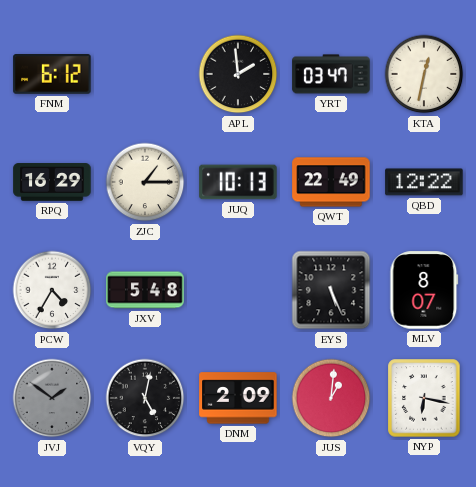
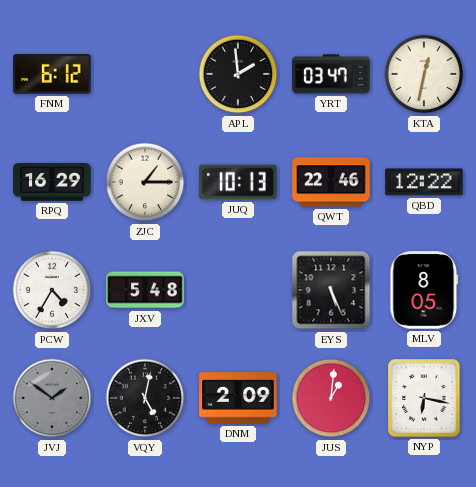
QWT: 22:49 -> 22:46 (331, 182)
MLV: 8:07 -> 8:05 (424, 290)
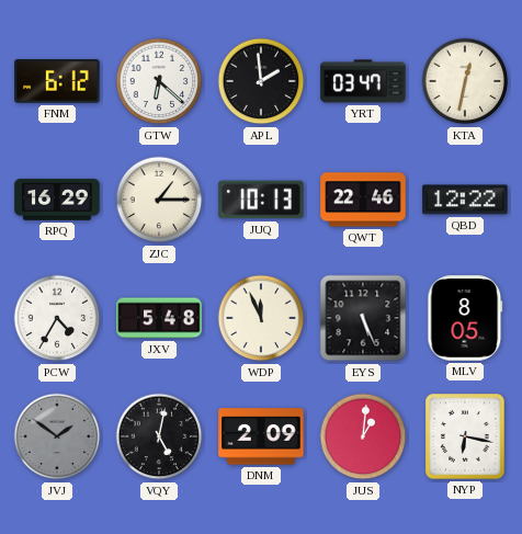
GTW: none -> 6:22 (159, 81)
WDP: none -> 11:56 (261, 318)
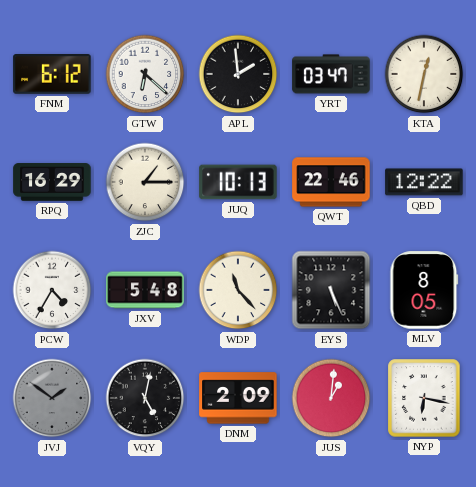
WDP: 11:56 -> 11:23 (238, 290)
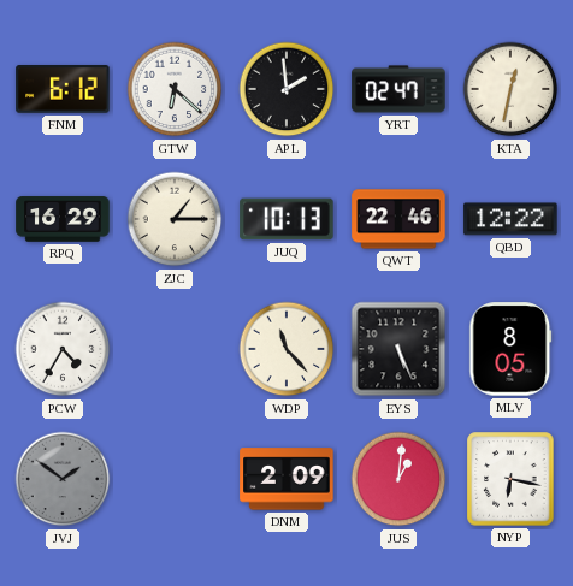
YRT: 03:47 -> 02:47 (398, 89)
JXV: 5:48 -> none (145, 290)
VQY: 5:02 -> none (145, 398)
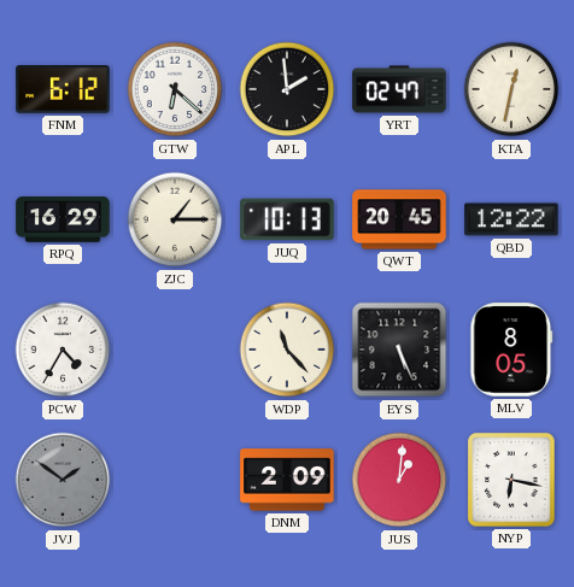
QWT: 22:46 -> 20:45 (399, 219)
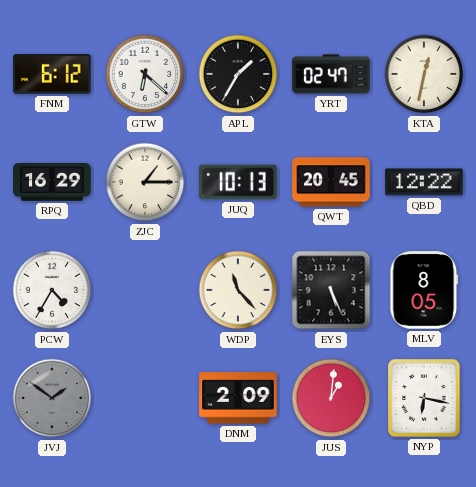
APL: 1:59 -> 1:35 (238, 74)
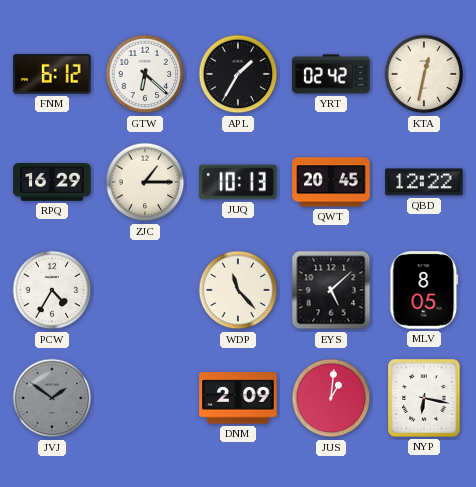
YRT: 02:47 -> 02:42 (331, 74)
EYS: 5:26 -> 5:08 (331, 290)
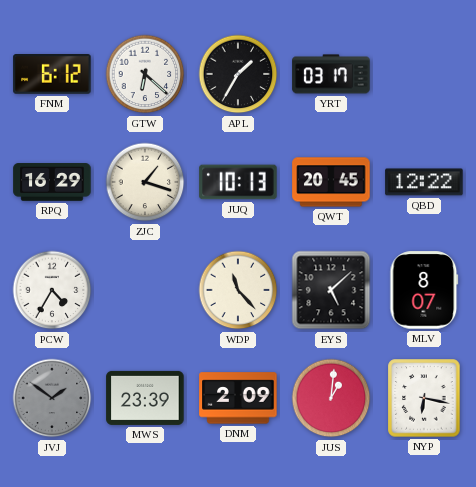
YRT: 02:42 -> 03:17 (331, 74)
KTA: 12:32 -> none (424, 74)
ZJC: 1:15 -> 1:18 (145, 182)
MLV: 8:05 -> 8:07 (424, 290)
MWS: none -> 23:39 (145, 398)
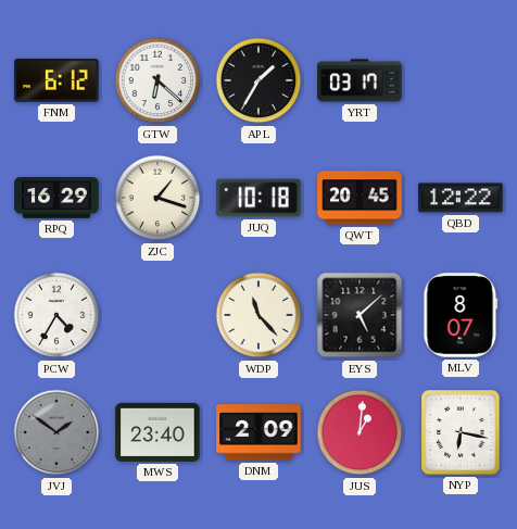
JUQ: 10:13 -> 10:18 (258, 198)
MWS: 23:39 -> 23:40 (157, 432)
